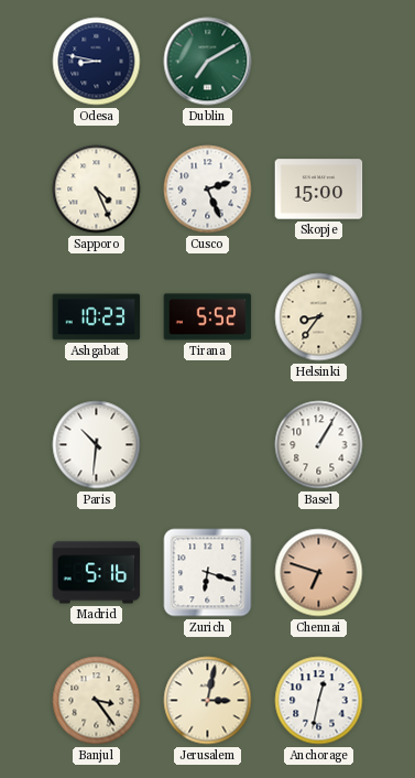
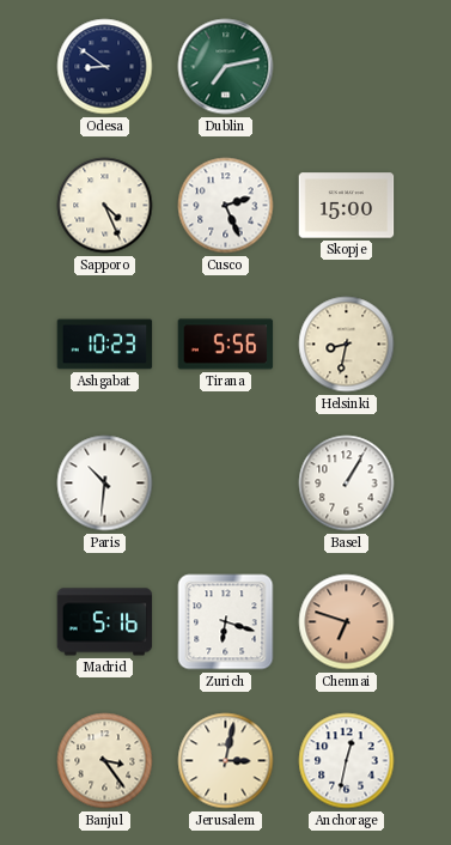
Odesa: 8:47 -> 8:51 (105, 67)
Dublin: 7:10 -> 7:13 (226, 67)
Tirana: 5:52 -> 5:56 (226, 345)
Helsinki: 8:36 -> 8:32 (347, 345)
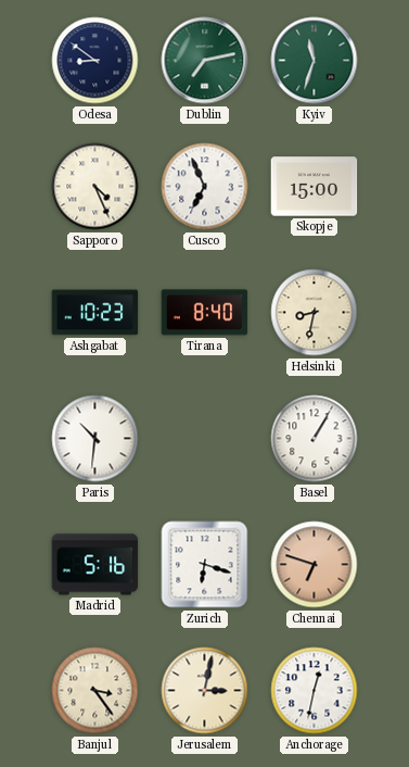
Kyiv: none -> 11:33 (315, 61)
Cusco: 2:26 -> 6:56 (205, 187)
Tirana: 5:56 -> 8:40 (205, 313)
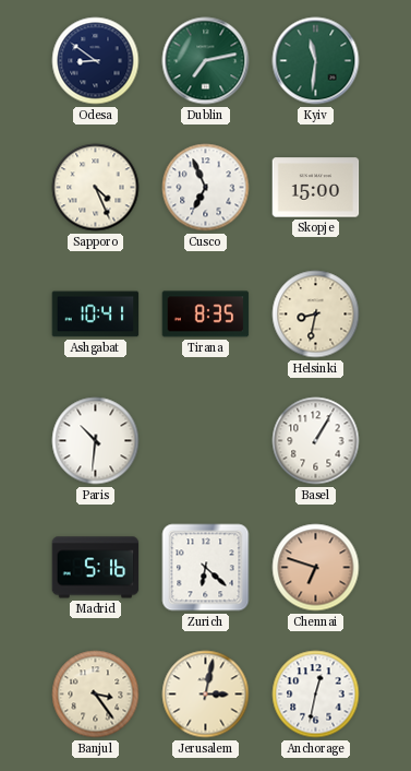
Kyiv: 11:33 -> 11:31 (316, 61)
Ashgabat: 10:23 -> 10:41 (96, 315)
Tirana: 8:40 -> 8:35 (206, 315)
Zurich: 6:18 -> 6:22 (206, 568)
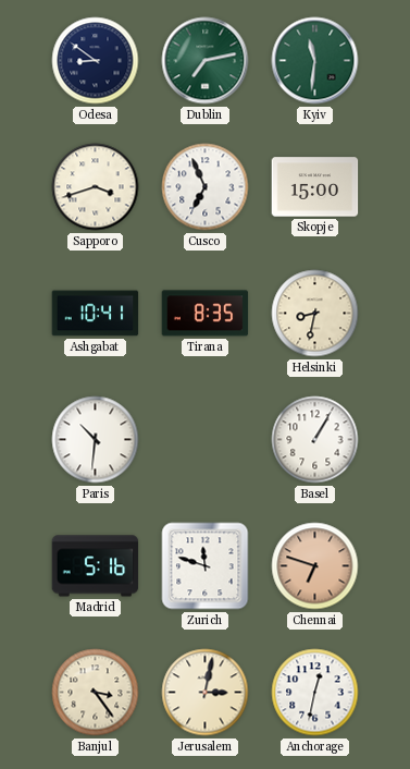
Sapporo: 4:26 -> 3:42 (96, 187)
Zurich: 6:22 -> 11:48 (206, 566)
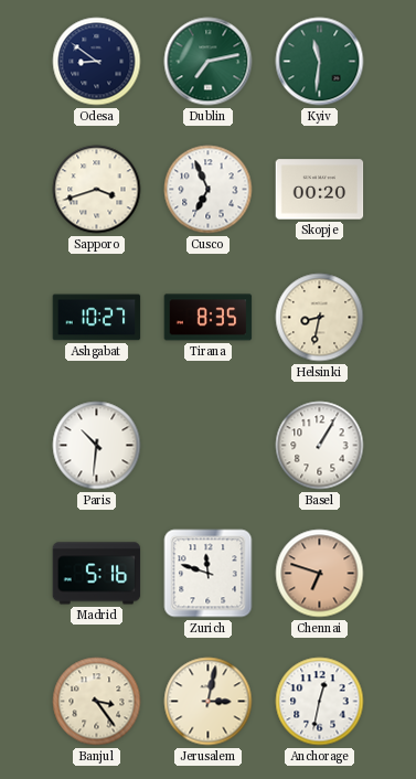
Skopje: 15:00 -> 00:20 (320, 190)
Ashgabat: 10:41 -> 10:27 (97, 318)
